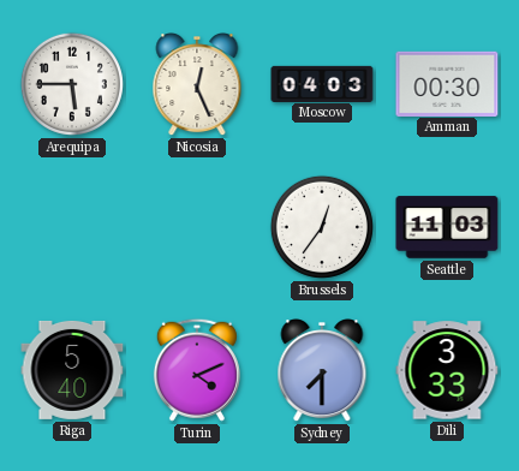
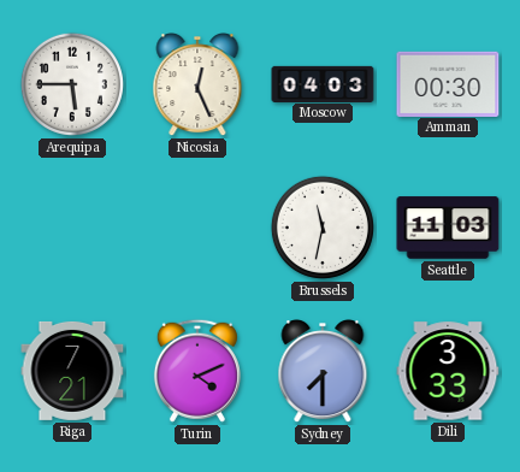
Brussels: 12:36 -> 11:32 (323, 228)
Riga: 5:40 -> 7:21 (72, 371)
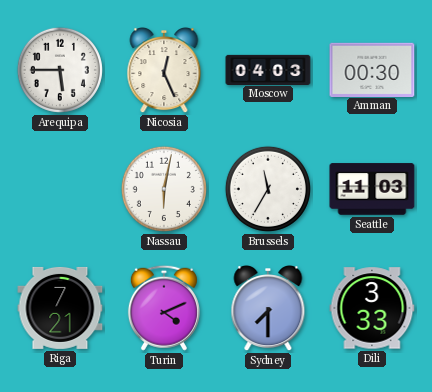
Nassau: none -> 6:02 (164, 189)
Brussels: 11:32 -> 11:35 (268, 189)
